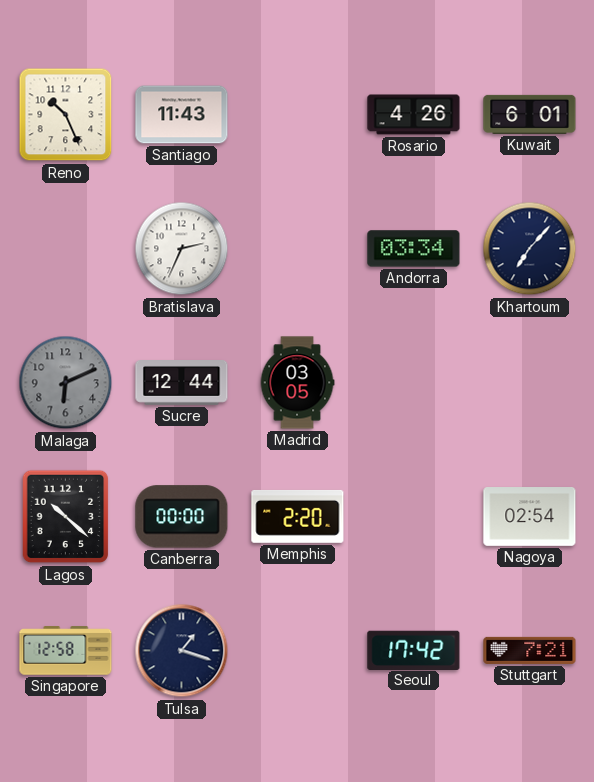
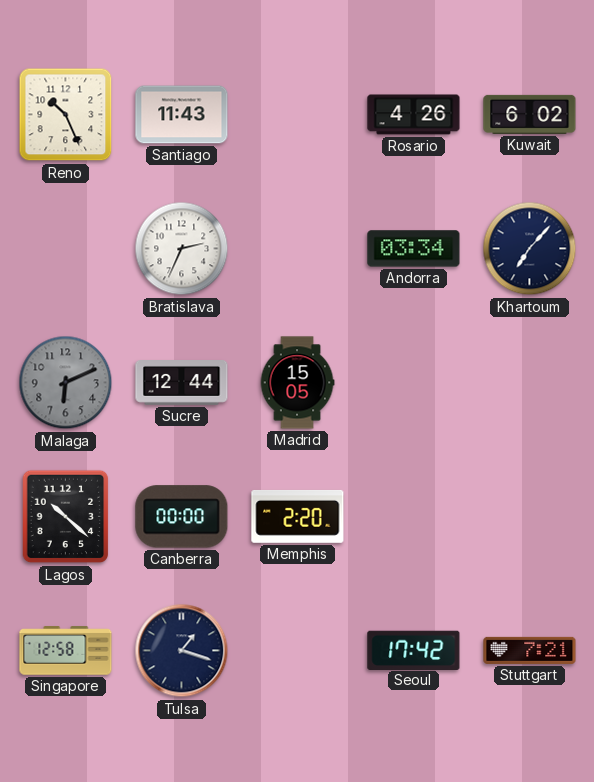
Kuwait: 6:01 -> 6:02 (530, 114)
Madrid: 03:05 -> 15:05 (297, 383)
Nagoya: 02:54 -> none (530, 517)
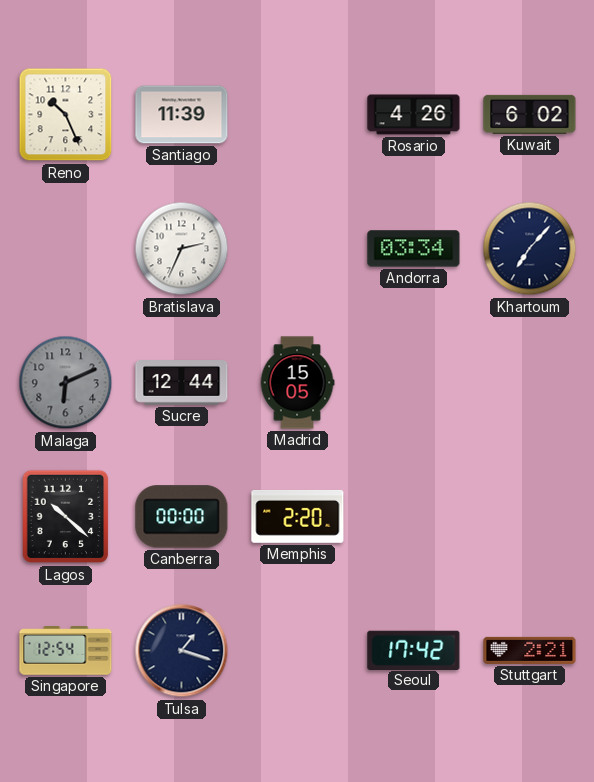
Santiago: 11:43 -> 11:39 (182, 115)
Singapore: 12:58 -> 12:54 (66, 651)
Stuttgart: 7:21 -> 2:21 (530, 650)
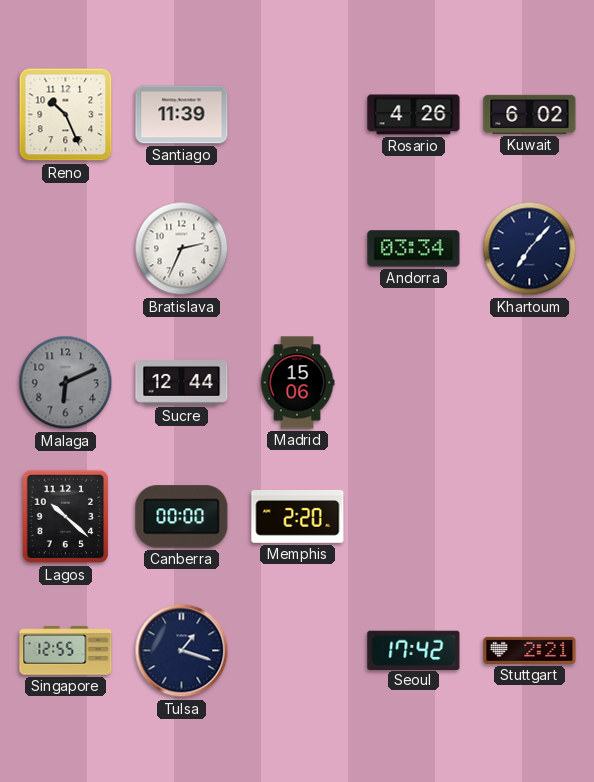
Madrid: 15:05 -> 15:06 (297, 383)
Singapore: 12:54 -> 12:55 (66, 651)
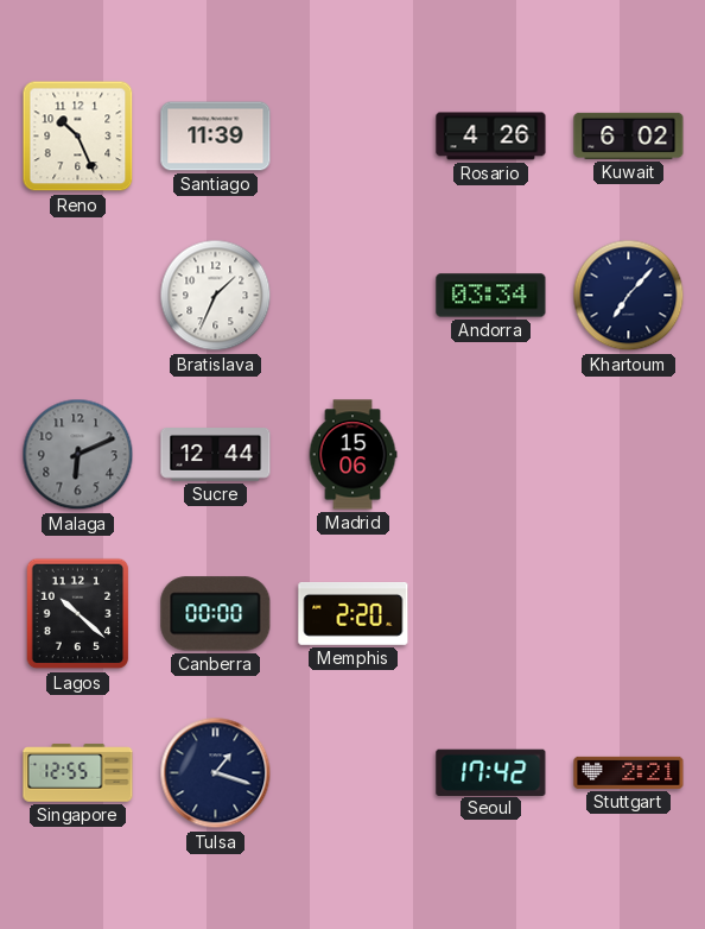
Bratislava: 2:34 -> 1:34 (216, 296)
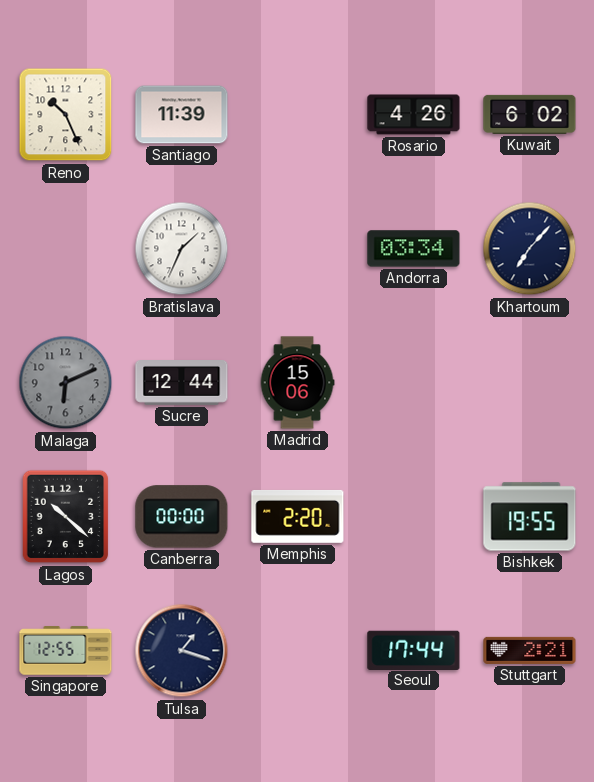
Bishkek: none -> 19:55 (530, 517)
Seoul: 17:42 -> 17:44 (414, 650)
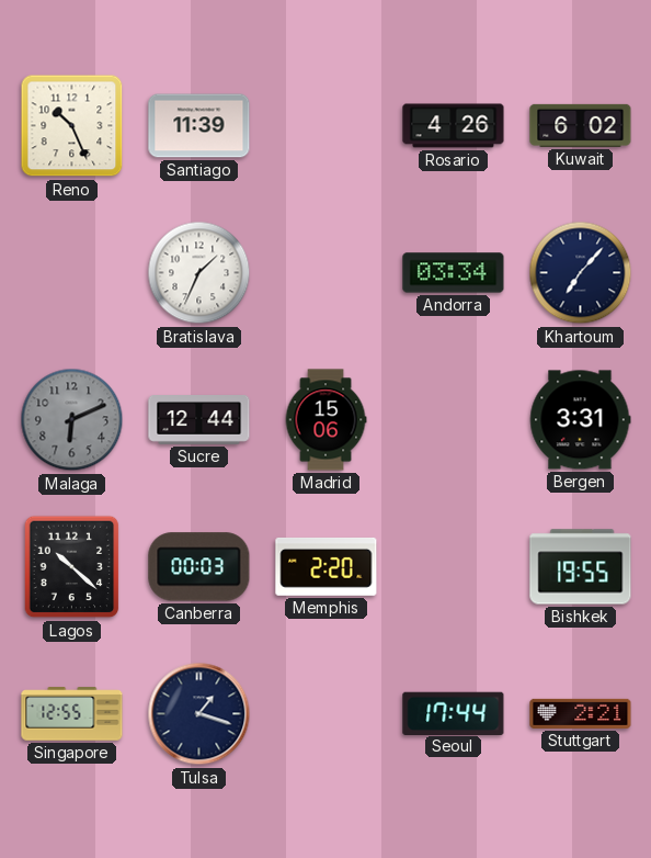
Bergen: none -> 3:31 (580, 420)
Canberra: 00:00 -> 00:03 (199, 567)
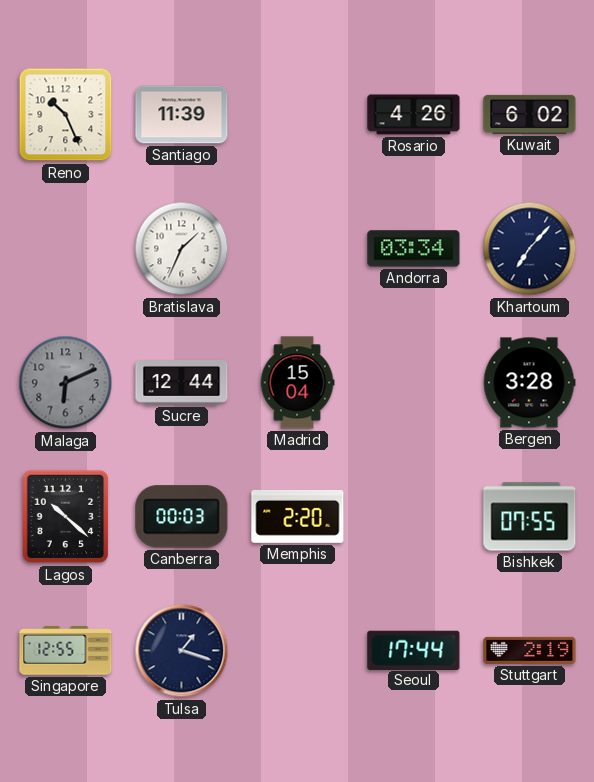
Madrid: 15:06 -> 15:04 (297, 383)
Bergen: 3:31 -> 3:28 (529, 383)
Bishkek: 19:55 -> 07:55 (530, 517)
Stuttgart: 2:21 -> 2:19 (530, 650)
